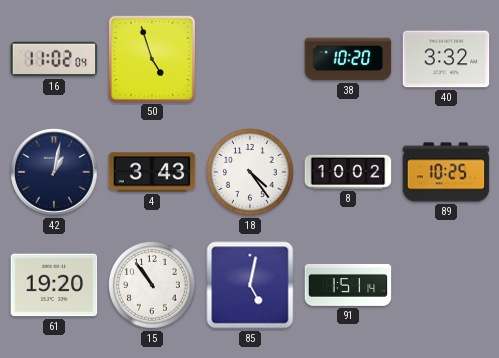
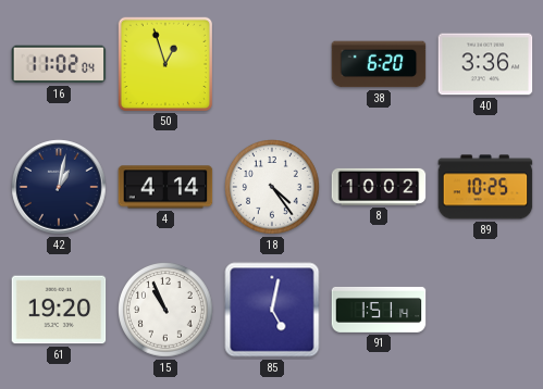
50: 4:57 -> 12:57 (164, 63)
38: 10:20 -> 6:20 (379, 64)
40: 3:32 -> 3:36 (485, 64)
4: 3:43 -> 4:14 (165, 187)
15: 10:54 -> 10:56 (166, 311)
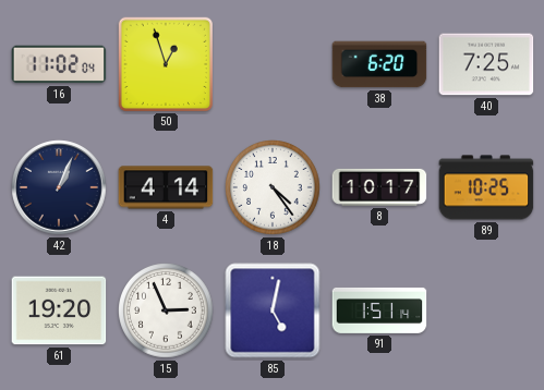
40: 3:36 -> 7:25 (486, 64)
42: 1:02 -> 1:04 (59, 187)
8: 10:02 -> 10:17 (379, 187)
15: 10:56 -> 2:56 (167, 312)
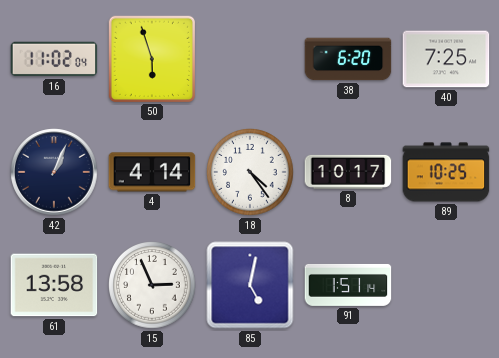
50: 12:57 -> 5:57 (151, 58)
61: 19:20 -> 13:58 (54, 285)
